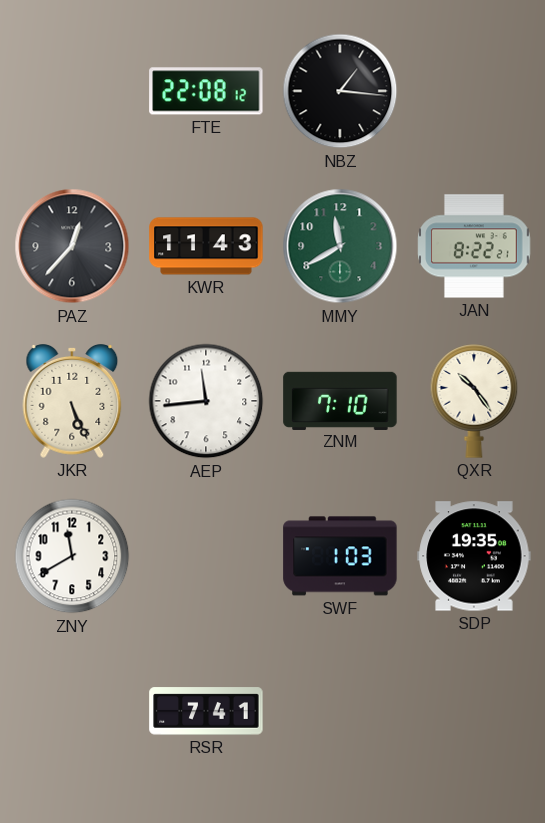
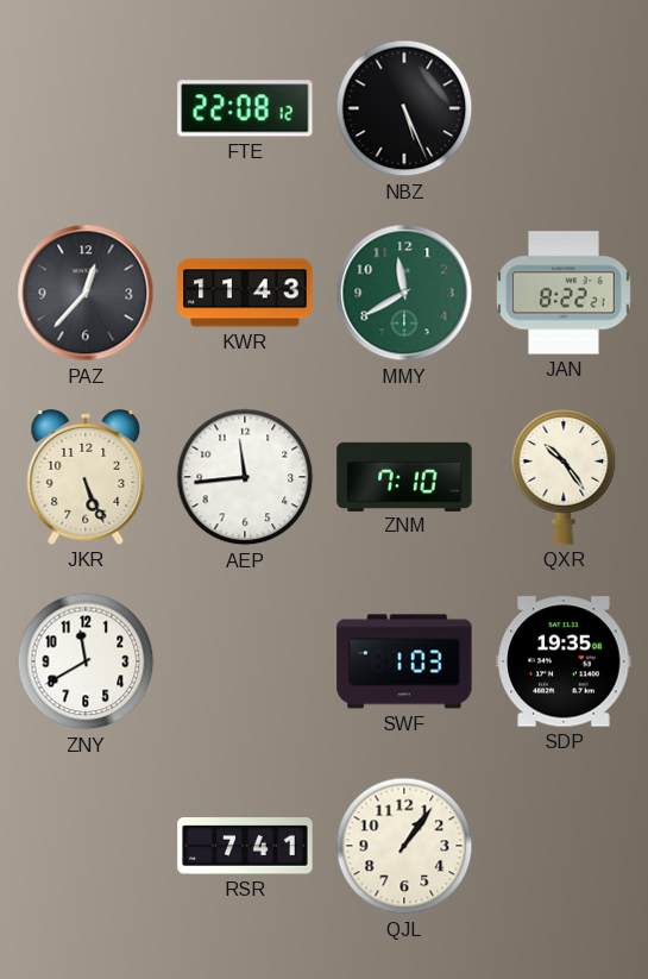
NBZ: 1:16 -> 5:26 (404, 108)
QJL: none -> 1:06 (404, 846)
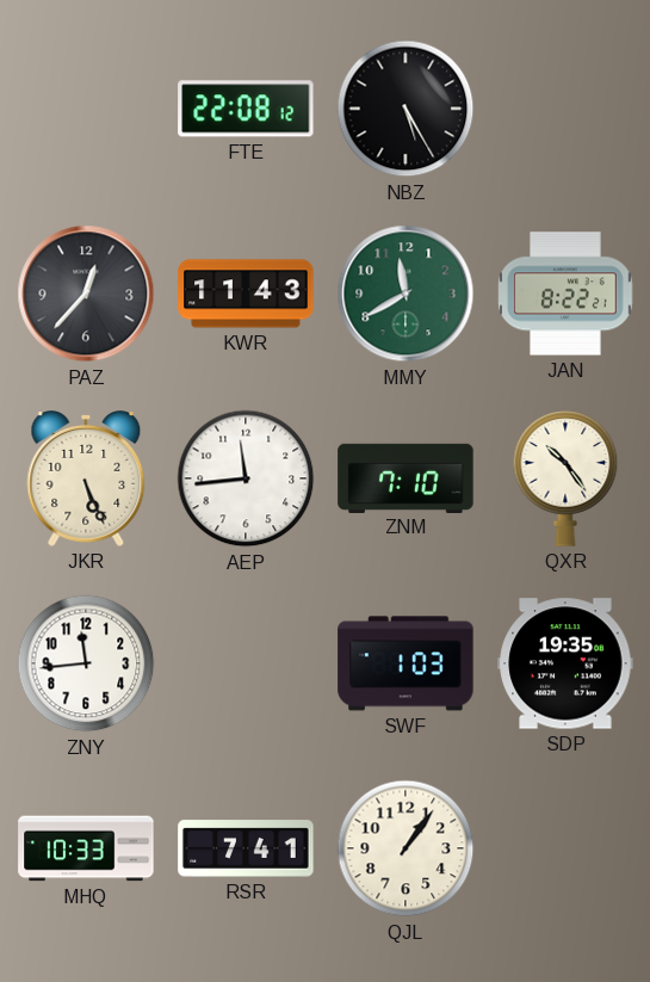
NBZ: 5:26 -> 5:25 (406, 109)
ZNY: 11:40 -> 11:44 (86, 663)
MHQ: none -> 10:33 (86, 848)
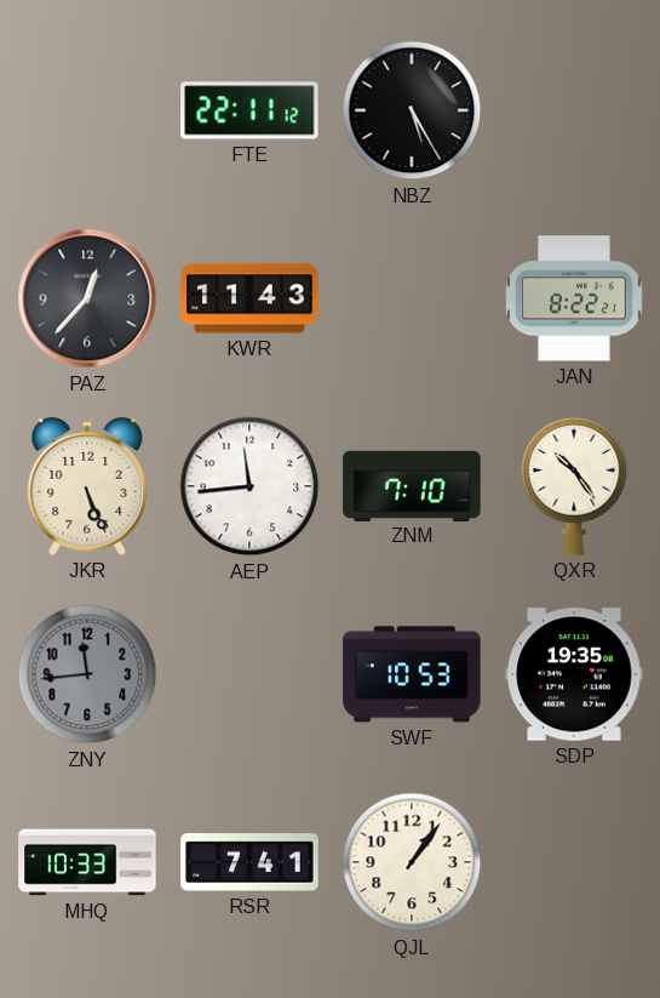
FTE: 22:08 -> 22:11 (249, 110)
MMY: 11:40 -> none (406, 294)
ZNY dial: white -> grey (87, 674)
SWF: 1:03 -> 10:53 (412, 674)
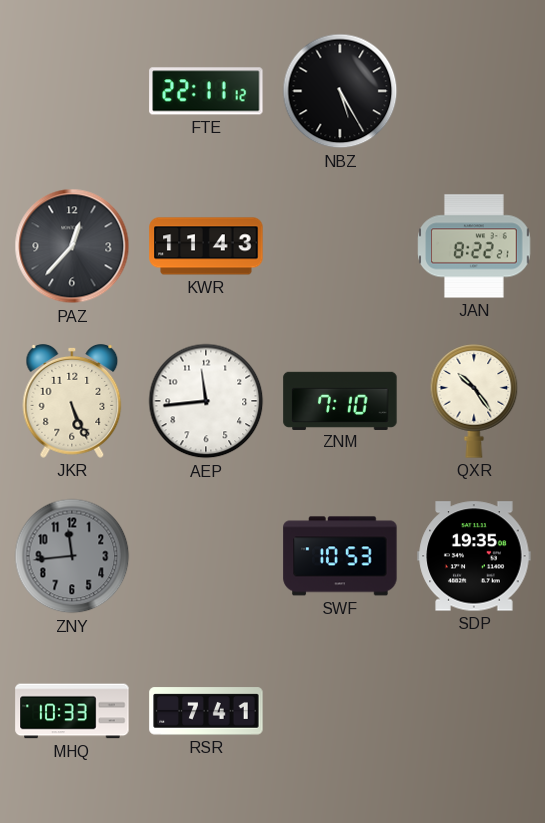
QJL: 1:06 -> none (412, 862)
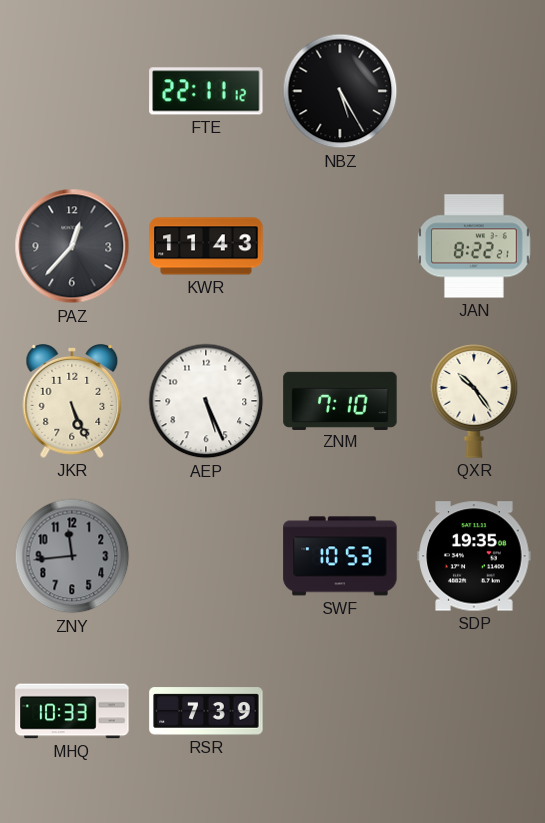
AEP: 11:44 -> 5:26 (206, 401)
RSR: 7:41 -> 7:39 (206, 711)
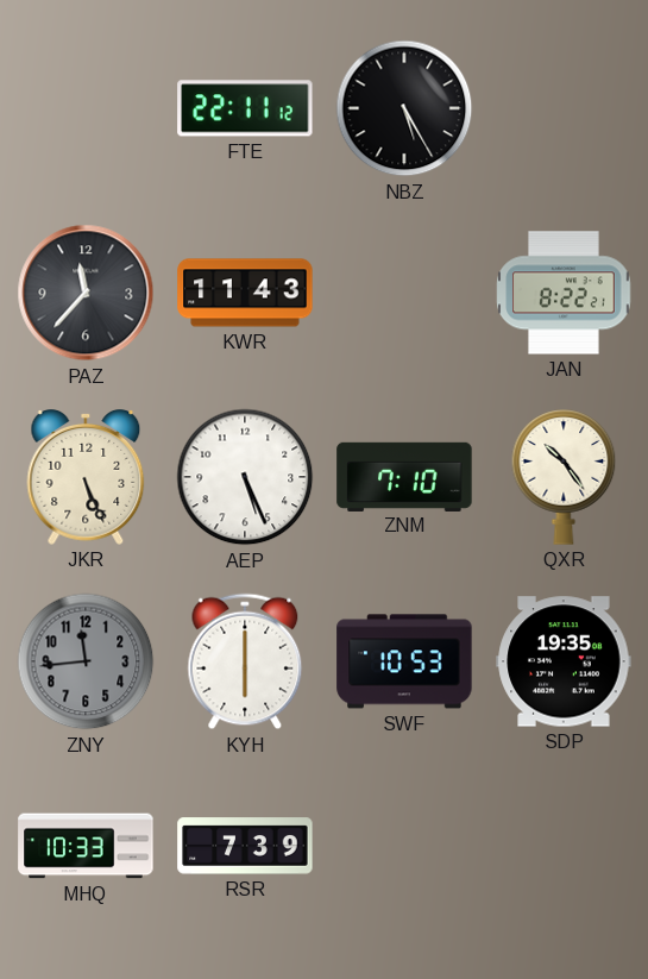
PAZ: 12:37 -> 11:37 (86, 293)
KYH: none -> 6:00 (245, 661)
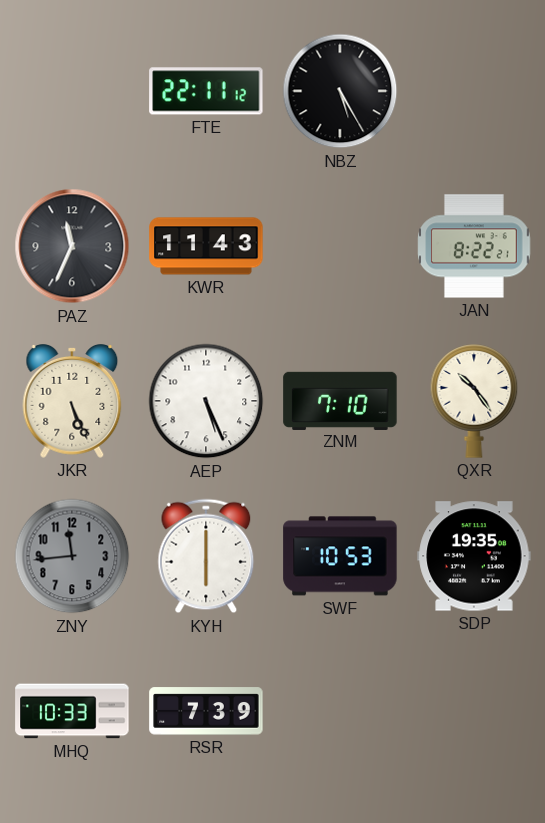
PAZ: 11:37 -> 11:34 (72, 246)
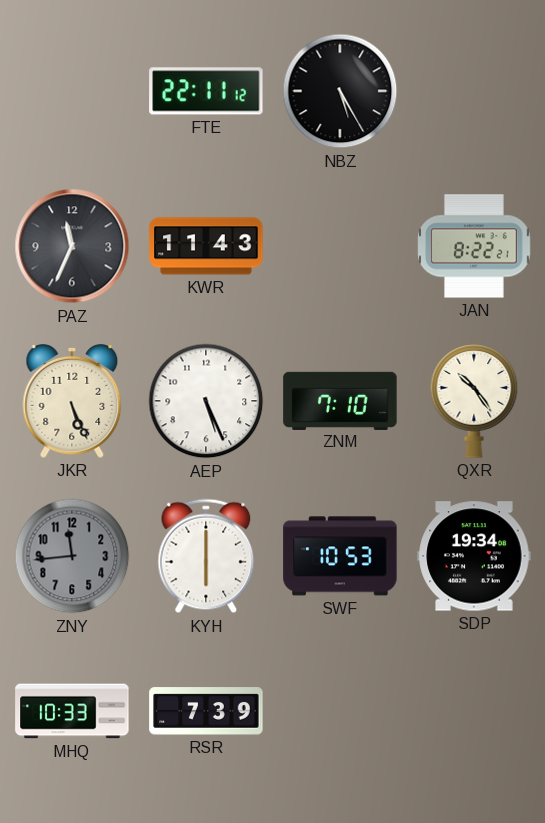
SDP: 19:35 -> 19:34 (474, 556)
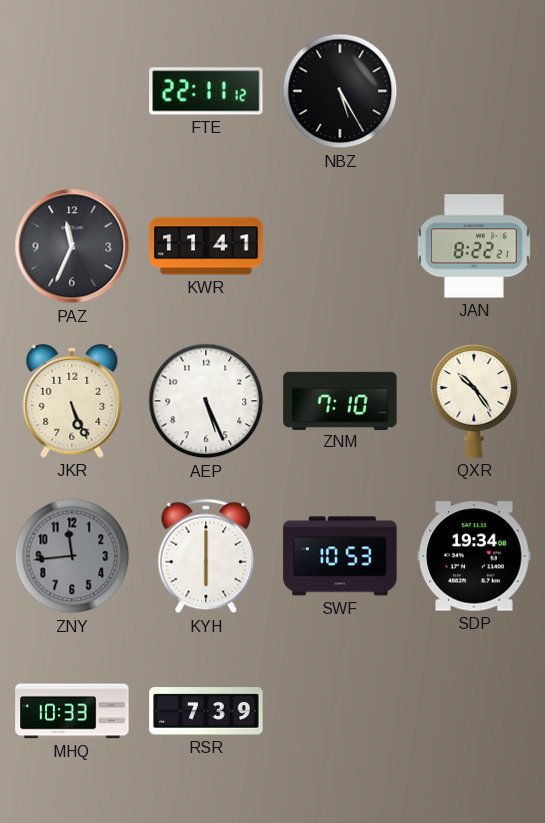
KWR: 11:43 -> 11:41 (206, 246)
